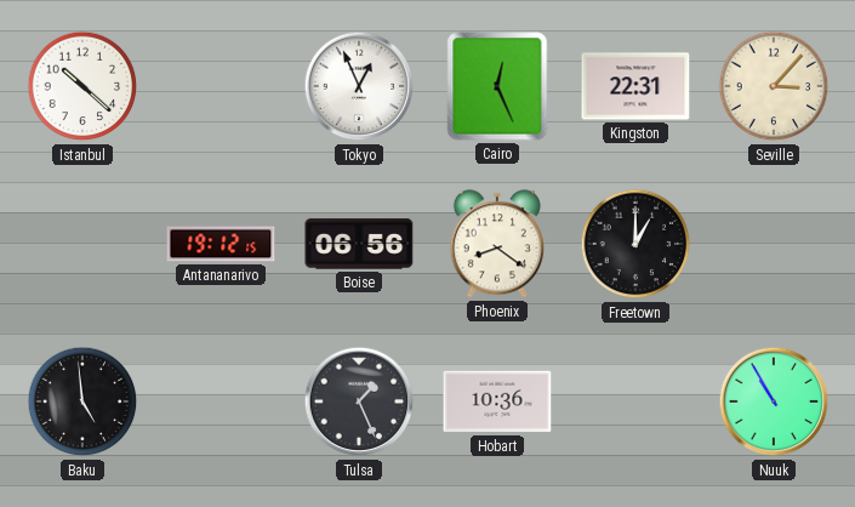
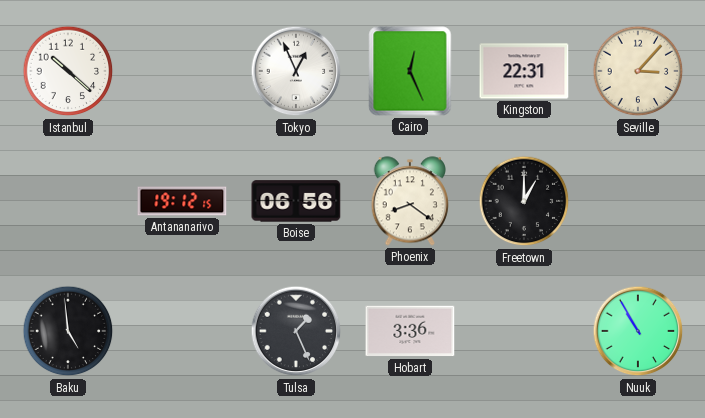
Hobart: 10:36 -> 3:36 (410, 331)
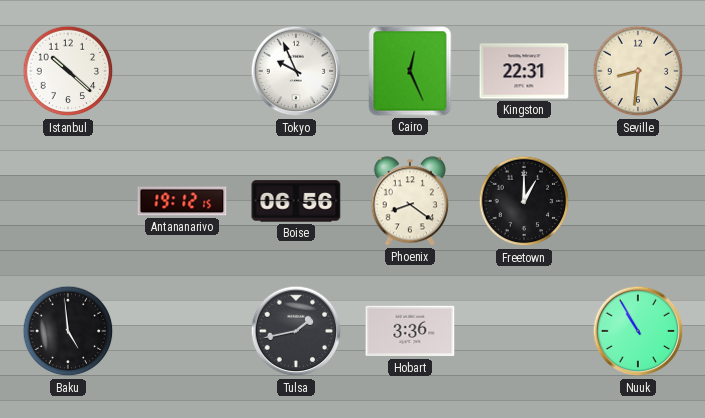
Tokyo: 12:56 -> 9:56 (296, 71)
Seville: 3:07 -> 8:31 (638, 71)
Tulsa: 1:26 -> 1:43 (296, 331)
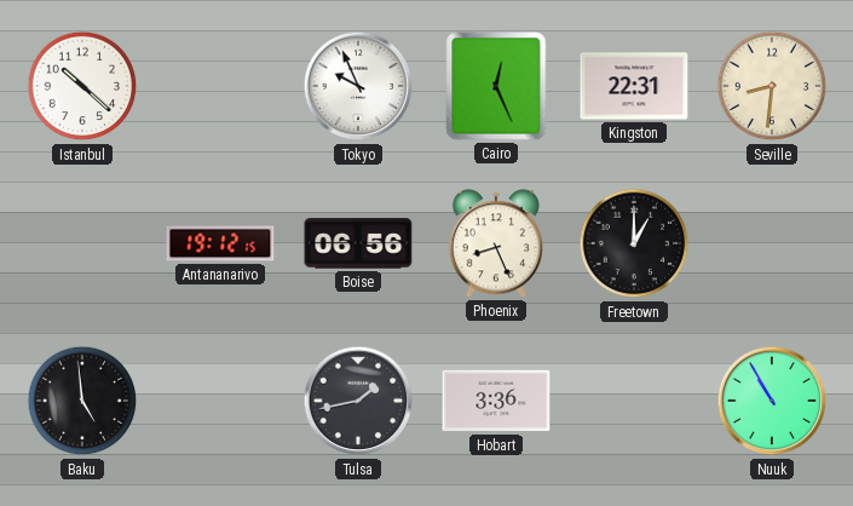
Phoenix: 8:21 -> 8:26 (495, 243)
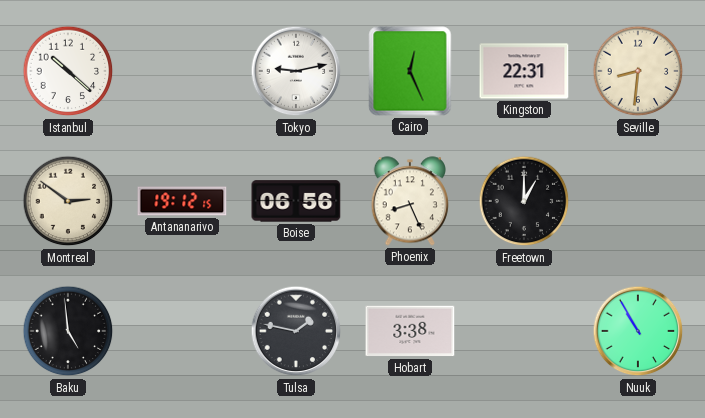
Tokyo: 9:56 -> 9:13 (296, 71)
Montreal: none -> 2:51 (68, 201)
Tulsa: 1:43 -> 1:47 (296, 331)
Hobart: 3:36 -> 3:38 (410, 331)
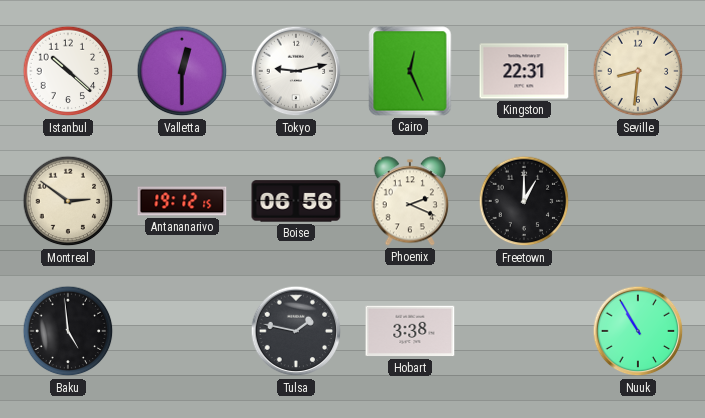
Valletta: none -> 12:30 (182, 71)
Phoenix: 8:26 -> 2:19 (409, 201)
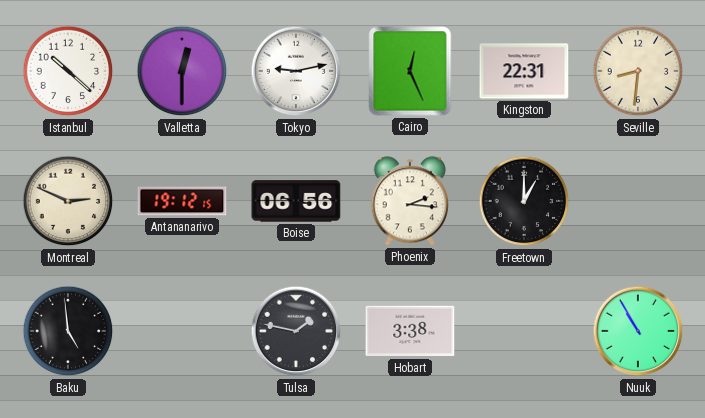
Montreal: 2:51 -> 2:49 (68, 201)
Phoenix: 2:19 -> 2:16 (409, 201)
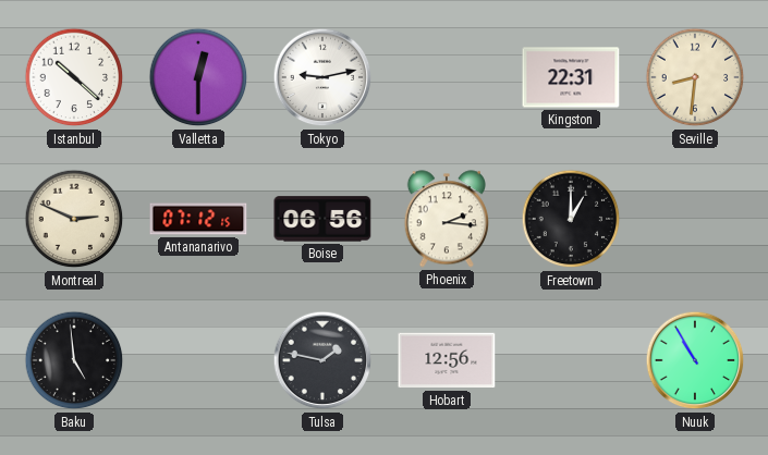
Cairo: 12:26 -> none (410, 71)
Antananarivo: 19:12 -> 07:12 (198, 219)
Hobart: 3:38 -> 12:56 (447, 360)
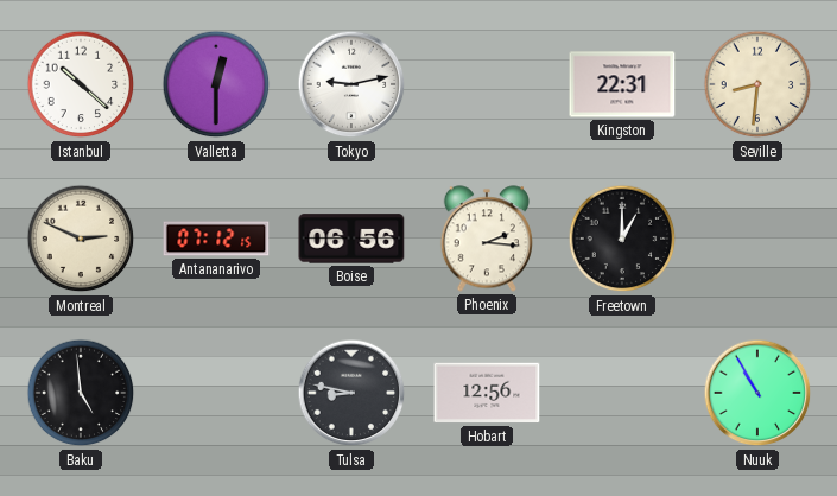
Tulsa: 1:47 -> 8:47 (351, 393)
